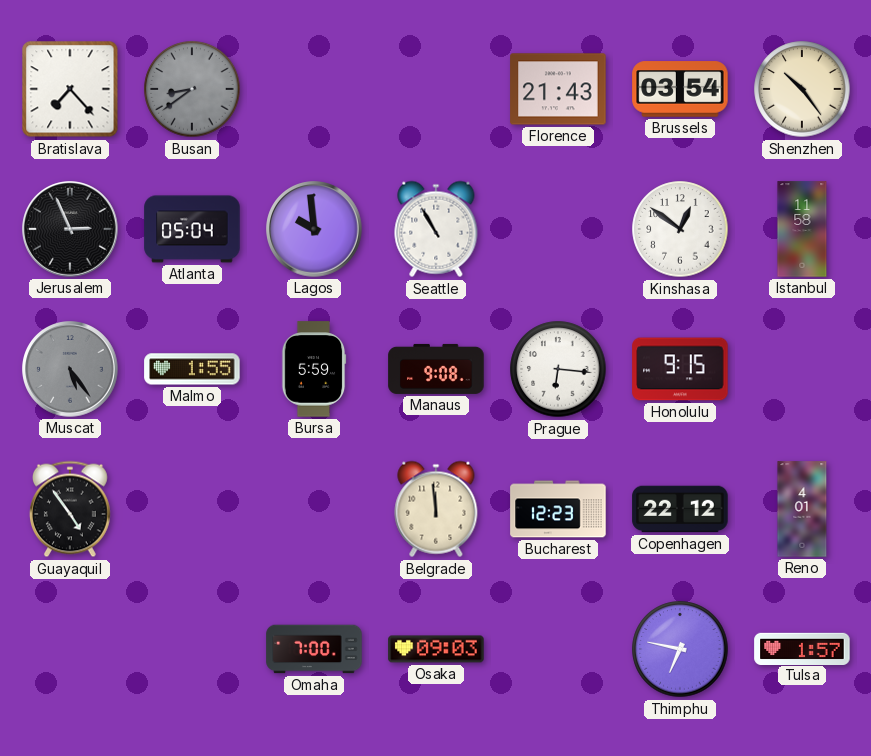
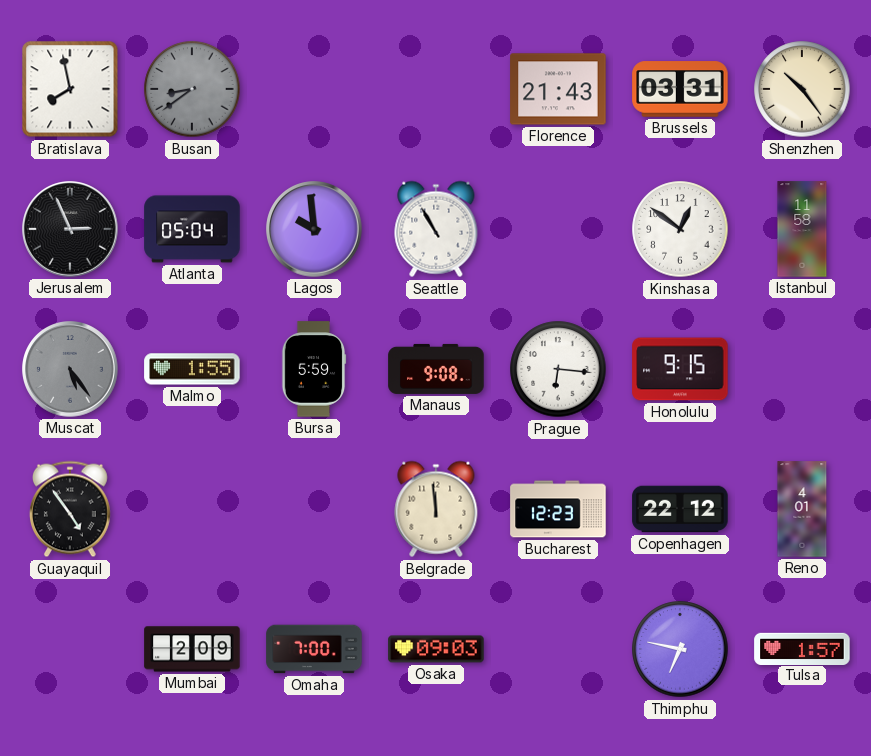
Bratislava: 7:23 -> 7:58 (70, 89)
Brussels: 03:54 -> 03:31 (680, 89)
Mumbai: none -> 2:09 (192, 649)
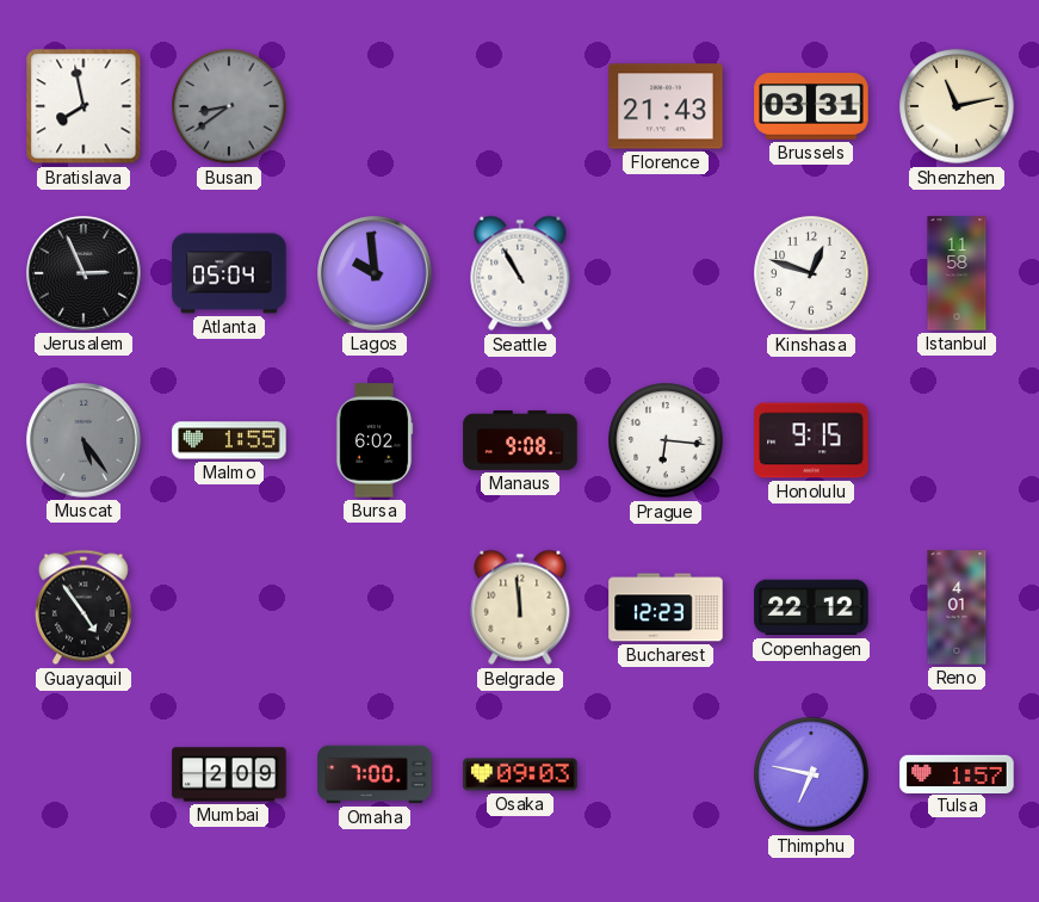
Shenzhen: 10:24 -> 11:13 (957, 106)
Kinshasa: 12:51 -> 12:48 (811, 273)
Bursa: 5:59 -> 6:02 (375, 440)
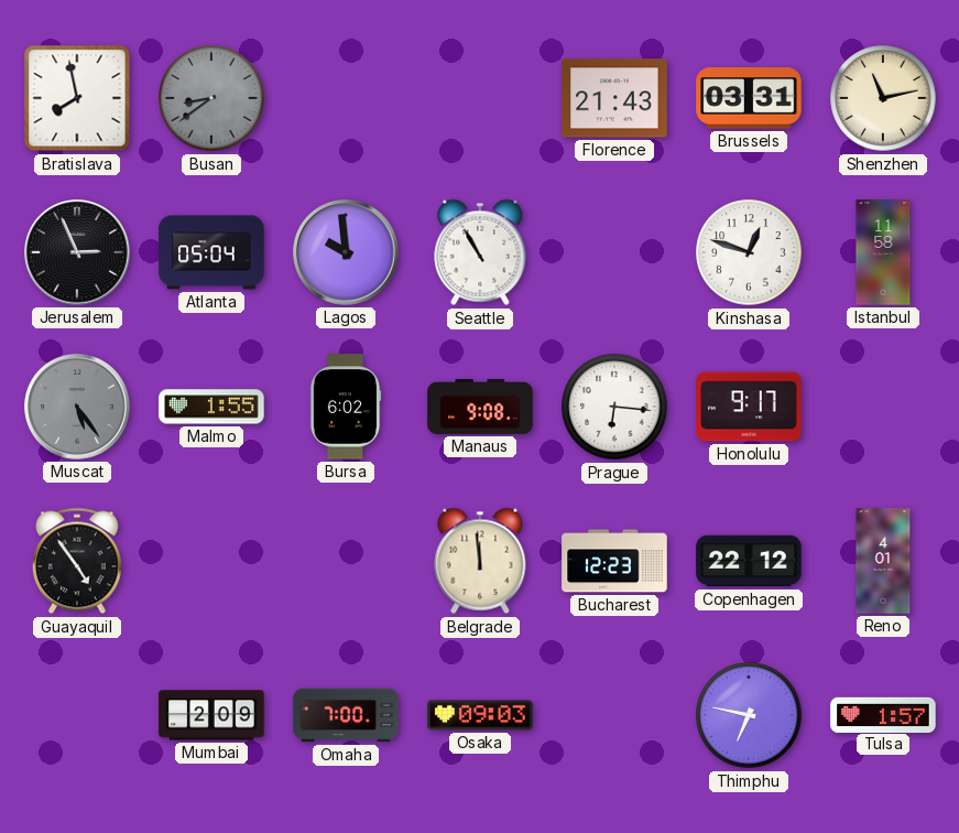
Honolulu: 9:15 -> 9:17 (749, 407)
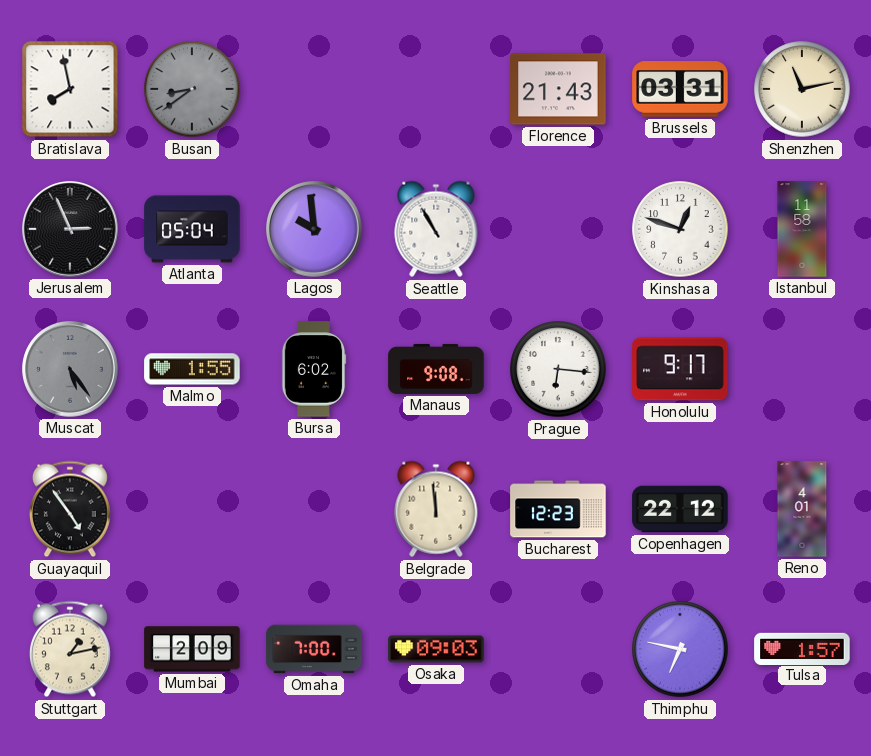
Stuttgart: none -> 1:13 (70, 649)
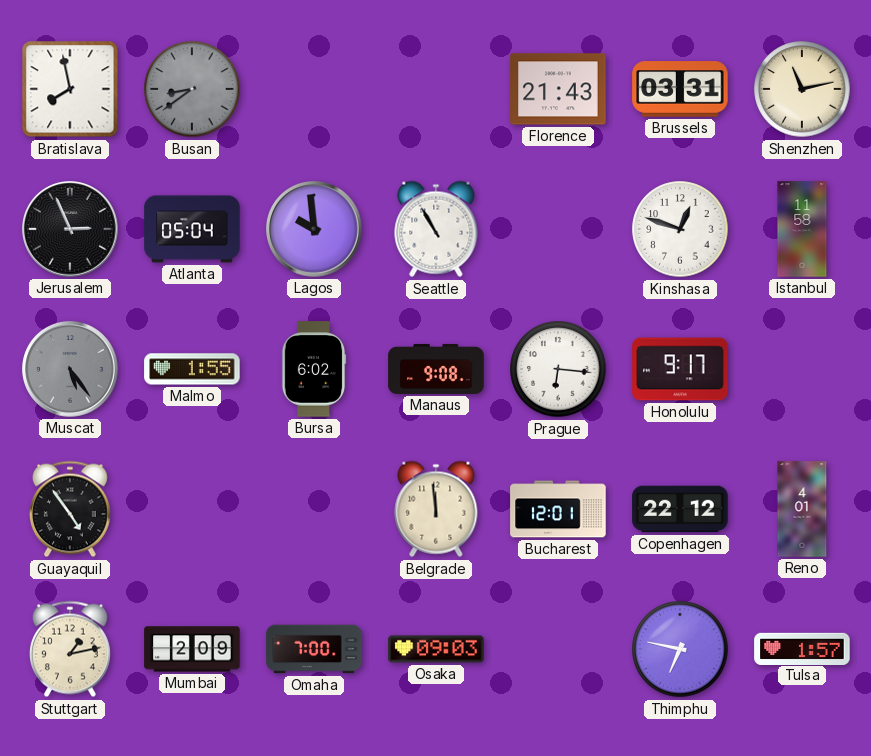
Bucharest: 12:23 -> 12:01 (558, 509)
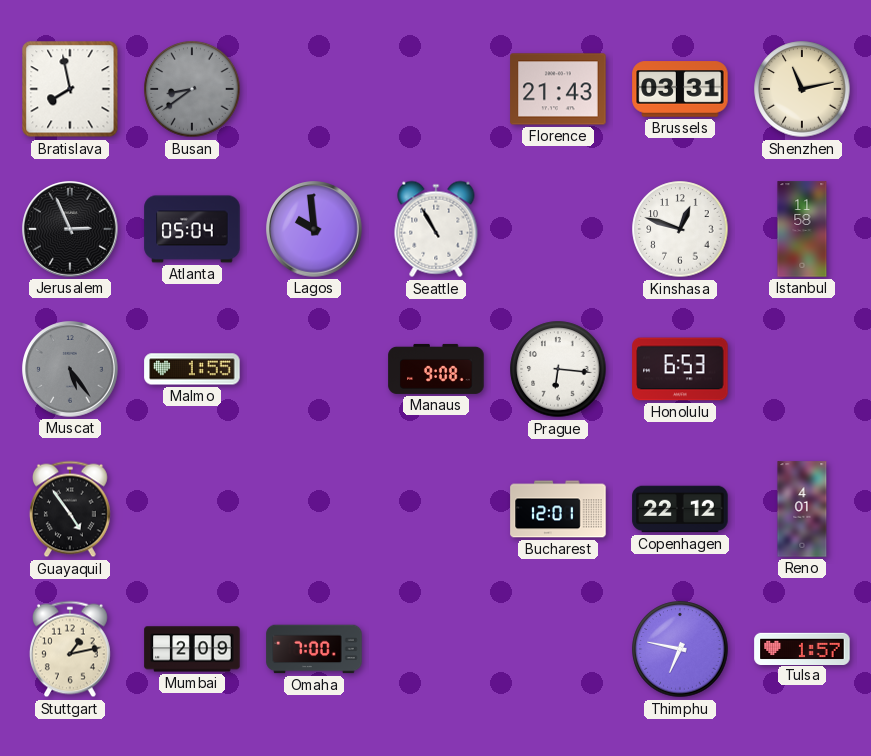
Bursa: 6:02 -> none (314, 369)
Honolulu: 9:17 -> 6:53 (680, 369)
Belgrade: 11:59 -> none (436, 509)
Osaka: 09:03 -> none (436, 649)
